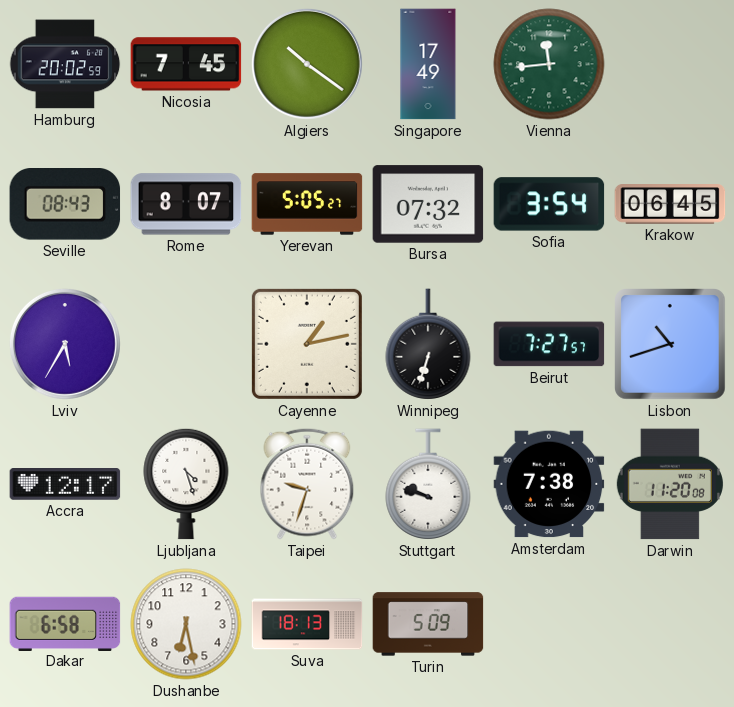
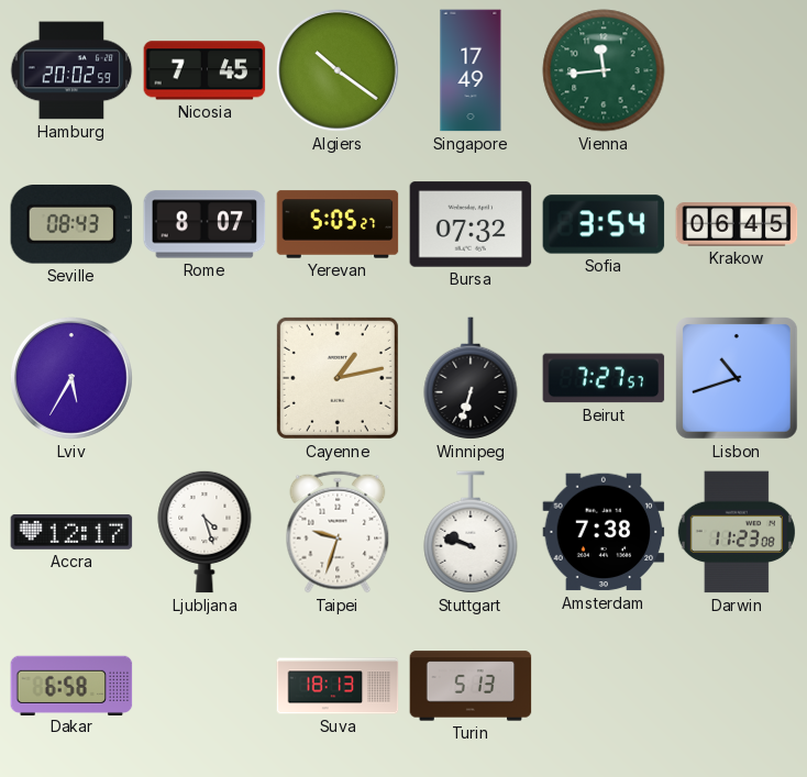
Darwin: 11:20 -> 11:23 (737, 532)
Dushanbe: 6:28 -> none (186, 624)
Turin: 5:09 -> 5:13 (471, 686)
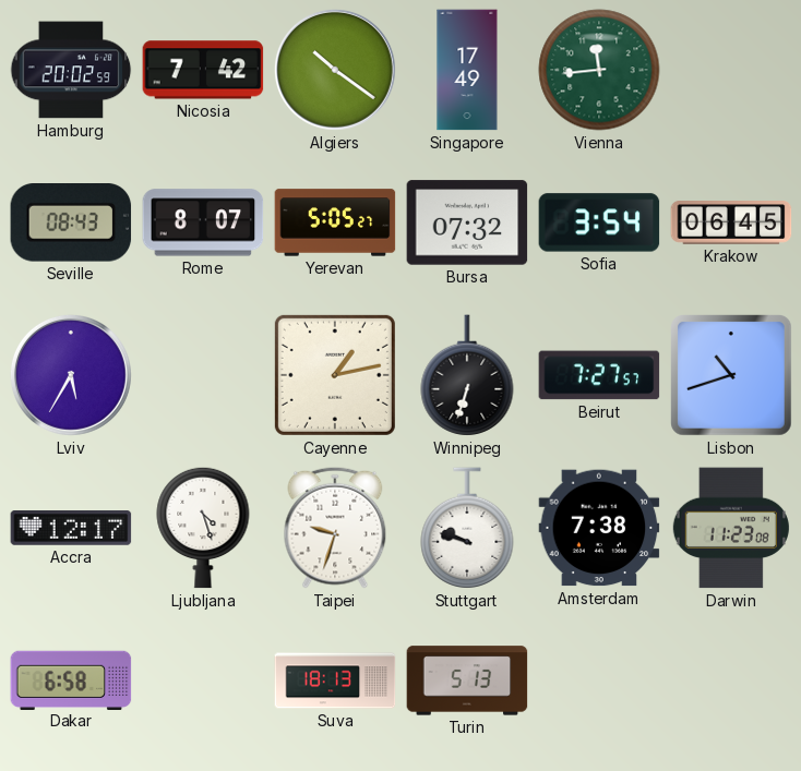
Nicosia: 7:45 -> 7:42 (203, 70)
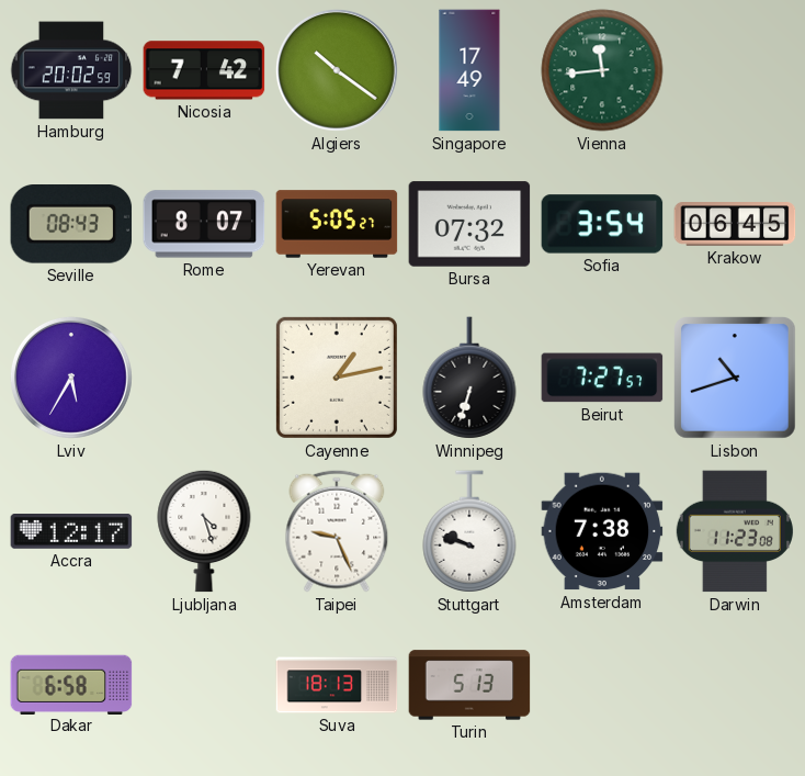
Taipei: 9:33 -> 9:26 (337, 531)
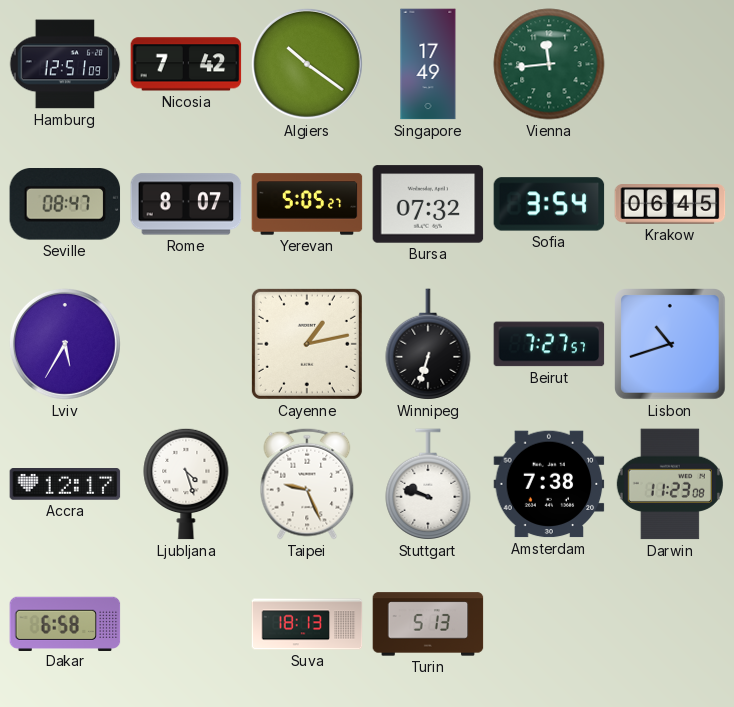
Hamburg: 20:02 -> 12:51 (65, 64)
Seville: 08:43 -> 08:47 (65, 204)
